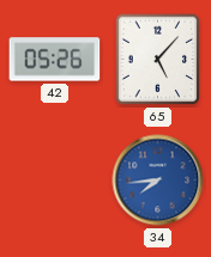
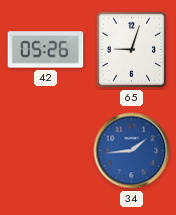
65: 5:07 -> 9:03 (132, 50)
34: 7:44 -> 1:44 (132, 151)
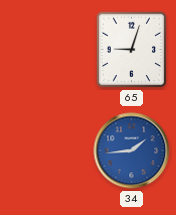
42: 05:26 -> none (46, 50)
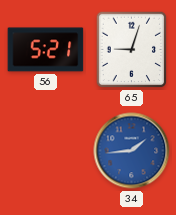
56: none -> 5:21 (46, 50)
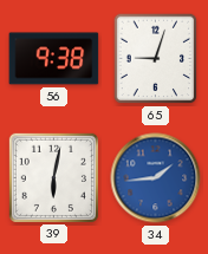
56: 5:21 -> 9:38 (54, 59)
39: none -> 6:02 (53, 177)
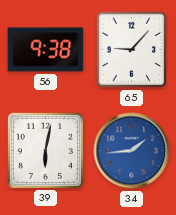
65: 9:03 -> 9:07 (132, 50)
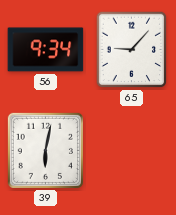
56: 9:38 -> 9:34 (46, 50)
34: 1:44 -> none (132, 151)
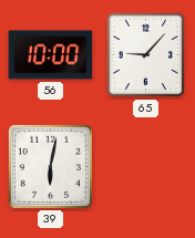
56: 9:34 -> 10:00 (51, 55)
